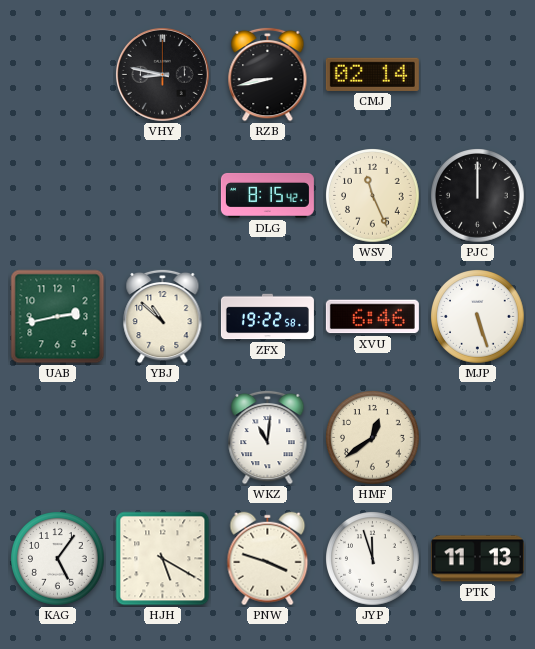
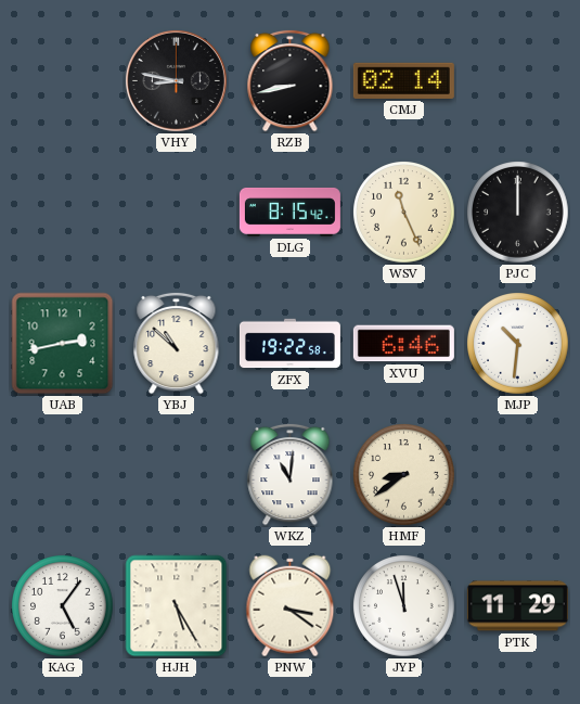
MJP: 5:27 -> 10:31 (518, 344)
HMF: 12:39 -> 8:39 (404, 475)
HJH: 5:20 -> 5:25 (177, 606)
PNW: 3:48 -> 3:21 (291, 606)
PTK: 11:13 -> 11:29 (517, 606)
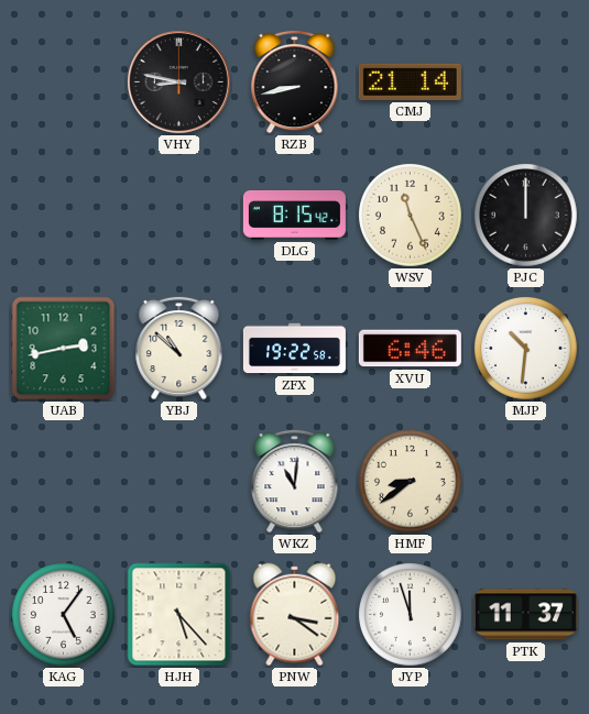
CMJ: 02:14 -> 21:14 (410, 81)
HJH: 5:25 -> 5:23 (179, 615)
PTK: 11:29 -> 11:37 (525, 615)
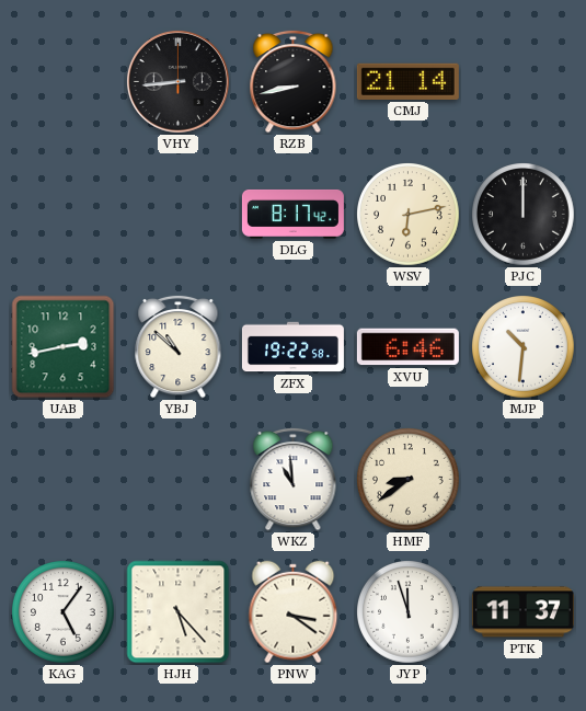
VHY: 8:47 -> 8:44 (177, 81)
DLG: 8:15 -> 8:17 (292, 214)
WSV: 11:26 -> 6:13 (409, 215)
WKZ: 11:01 -> 10:59 (294, 479)
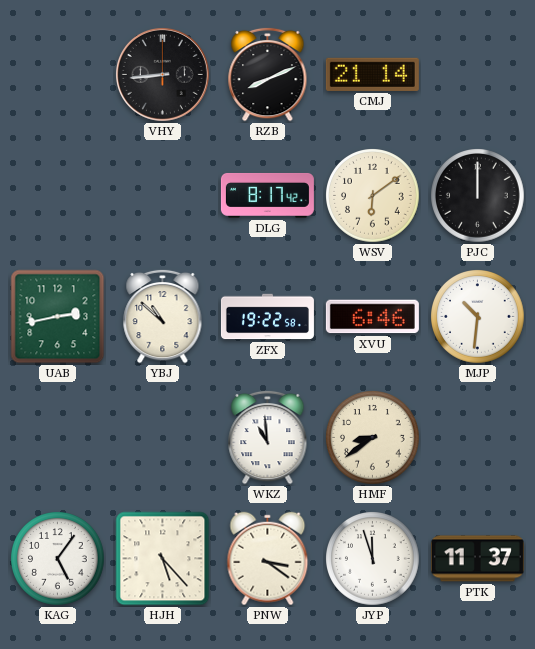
RZB: 8:43 -> 8:11 (268, 74)
WSV: 6:13 -> 6:09 (373, 196)
